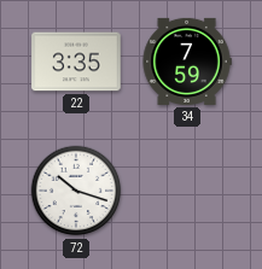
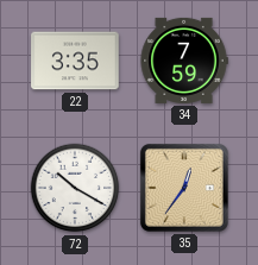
72: 10:18 -> 10:20 (75, 188)
35: none -> 12:36 (184, 188)
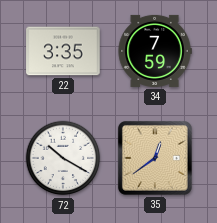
35: 12:36 -> 12:39 (155, 158)
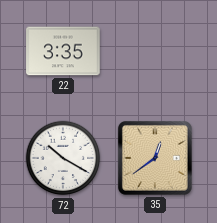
34: 7:59 -> none (155, 51)
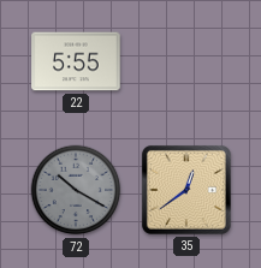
22: 3:35 -> 5:55 (76, 61)
72 dial: white -> grey (76, 190)
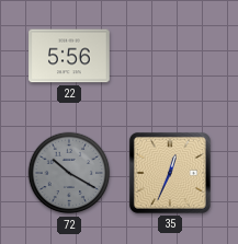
22: 5:55 -> 5:56 (69, 56)
35: 12:39 -> 12:34 (170, 173)
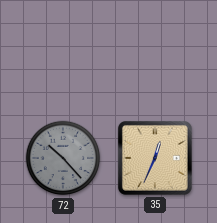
22: 5:56 -> none (69, 56)
72: 10:20 -> 10:23 (63, 158)
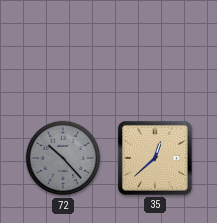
35: 12:34 -> 12:38 (155, 158)
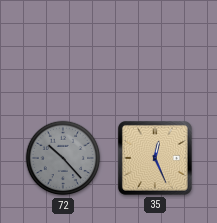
35: 12:38 -> 12:26 (155, 158)
